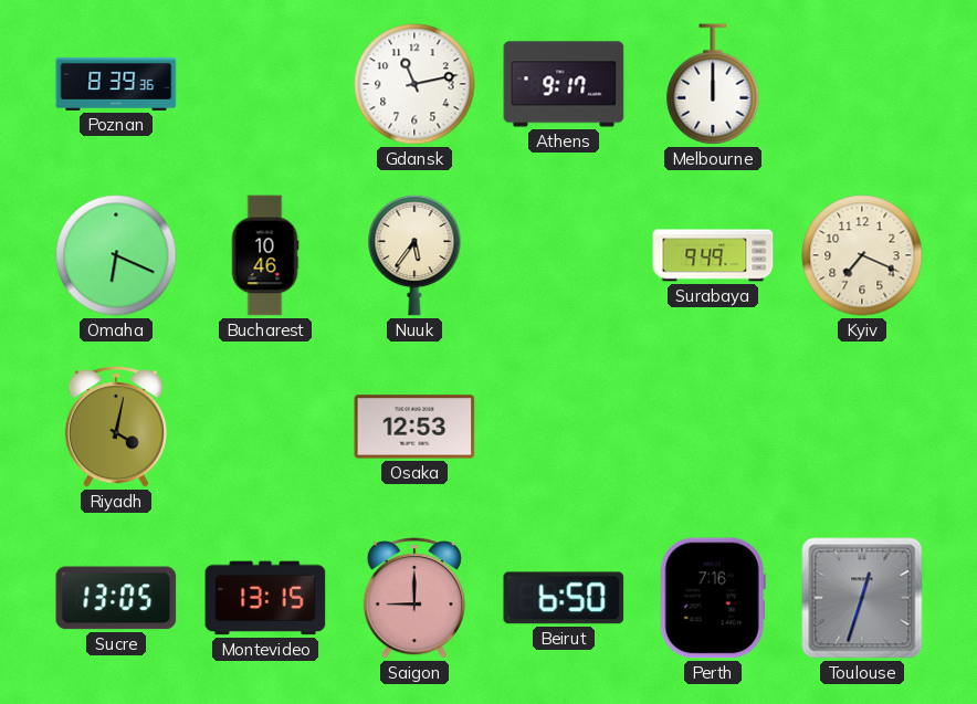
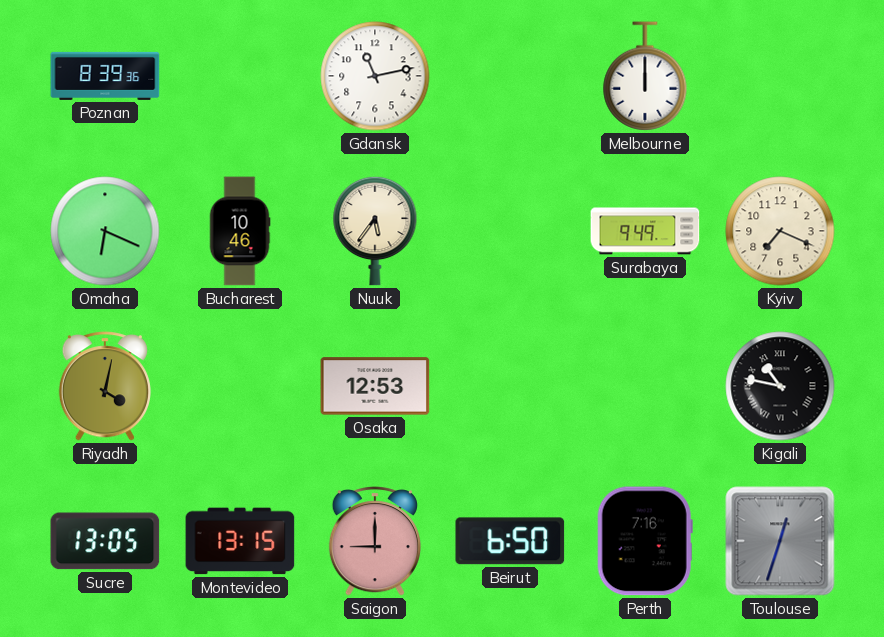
Athens: 9:17 -> none (564, 84)
Kigali: none -> 10:47 (780, 386)
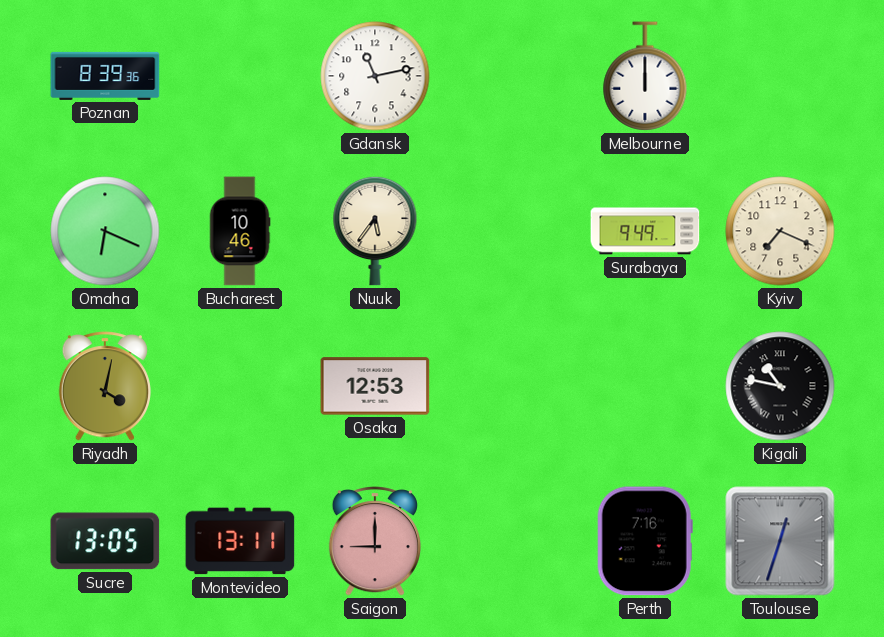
Montevideo: 13:15 -> 13:11 (240, 541)
Beirut: 6:50 -> none (510, 541)
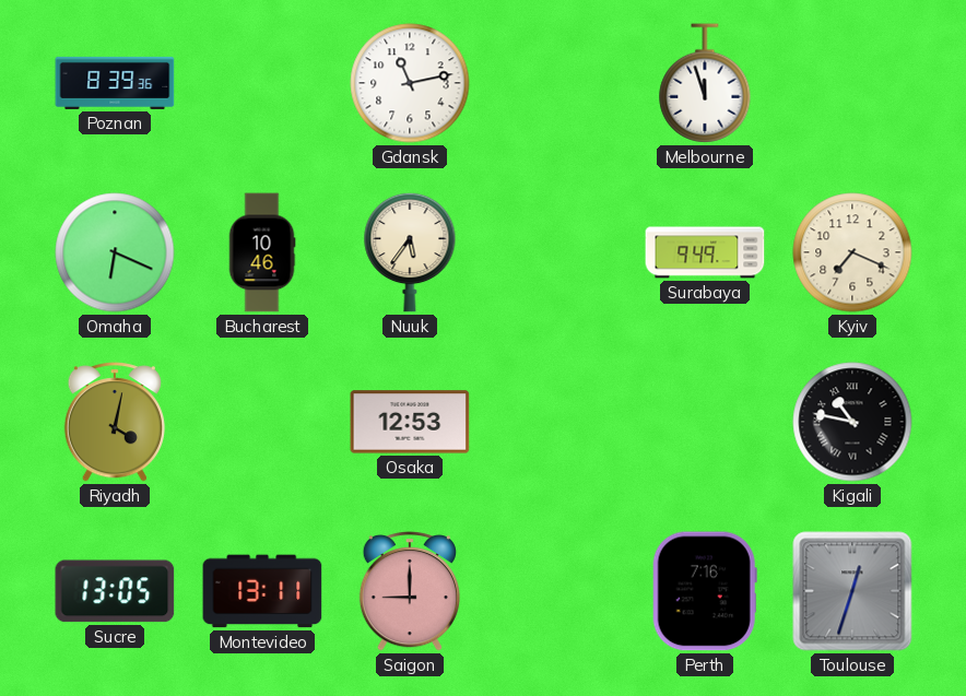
Melbourne: 12:00 -> 11:57 (705, 83)
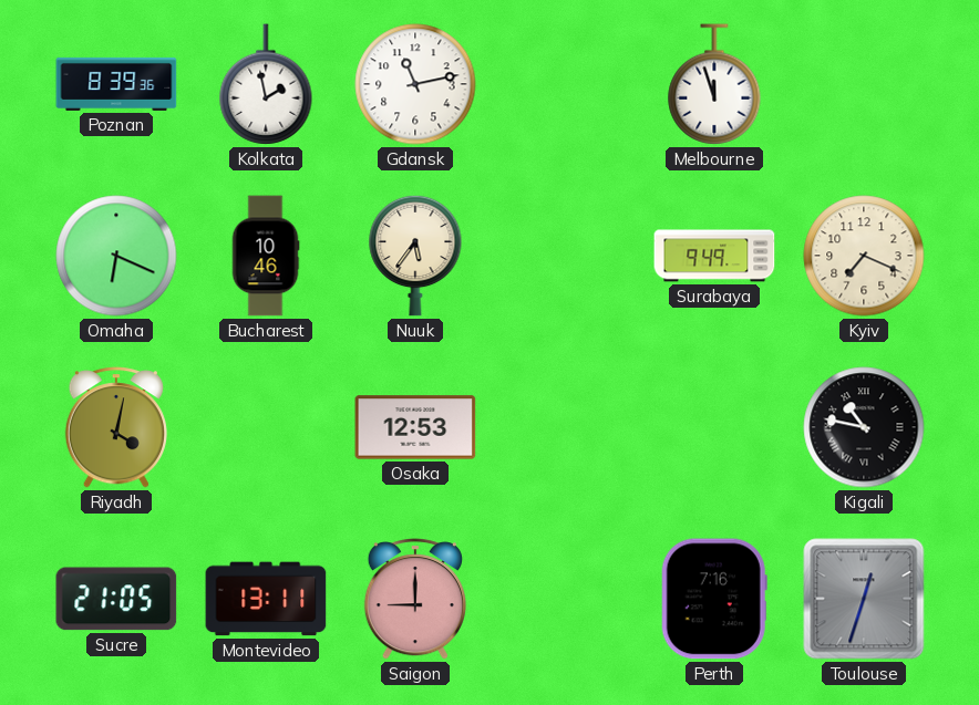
Kolkata: none -> 1:58 (266, 84)
Sucre: 13:05 -> 21:05 (116, 599)
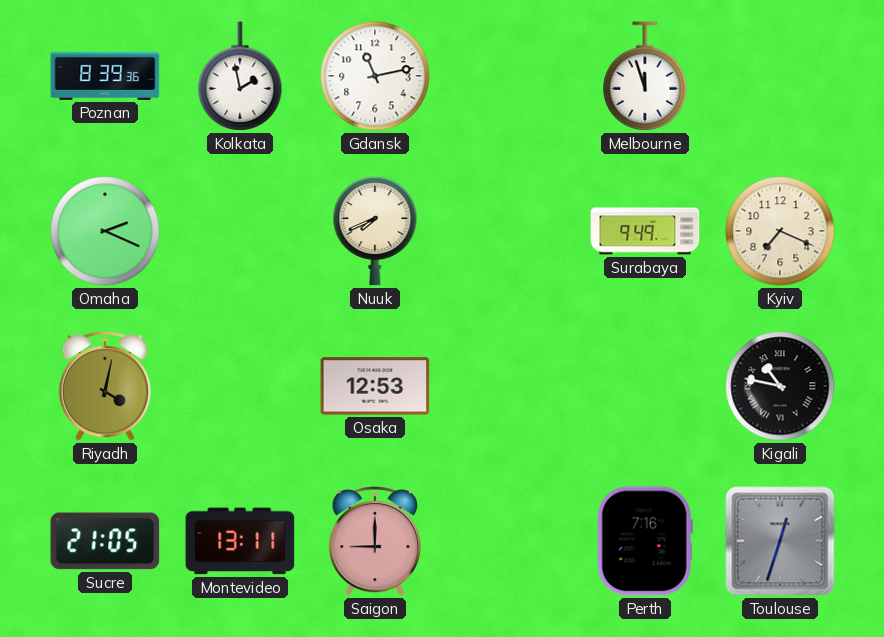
Omaha: 6:19 -> 2:19 (105, 231)
Bucharest: 10:46 -> none (266, 256)
Nuuk: 5:36 -> 7:41 (375, 231)
